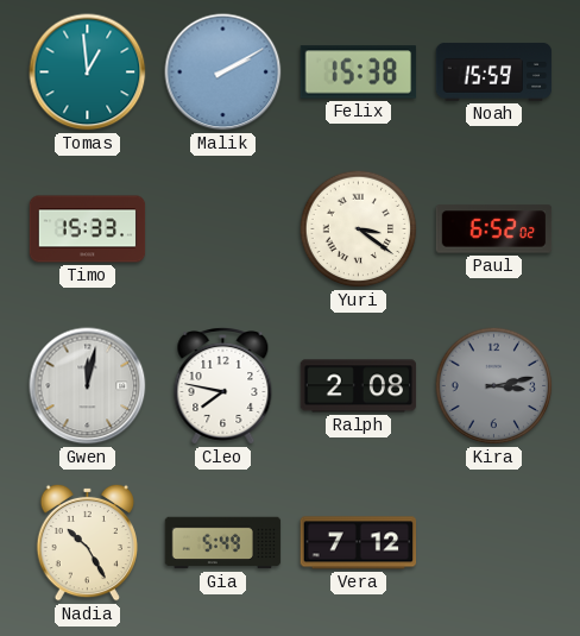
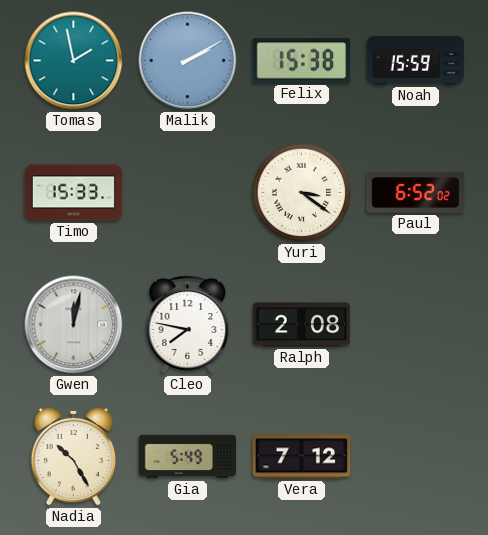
Tomas: 12:59 -> 1:58 (74, 61)
Kira: 3:13 -> none (494, 386)
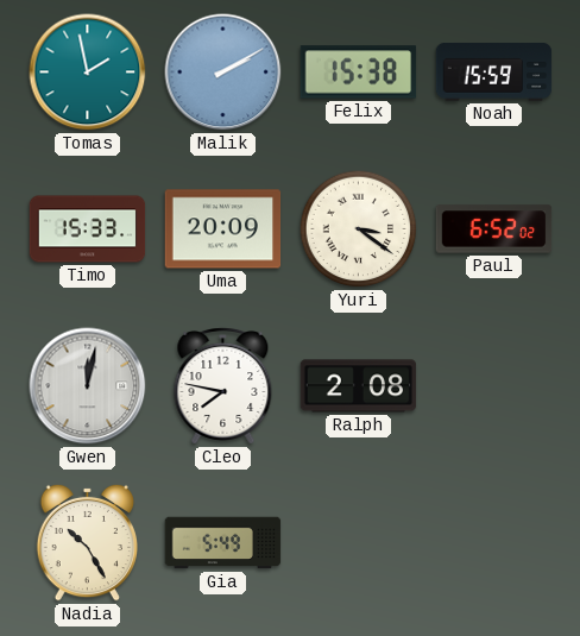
Uma: none -> 20:09 (223, 229)
Vera: 7:12 -> none (302, 457)
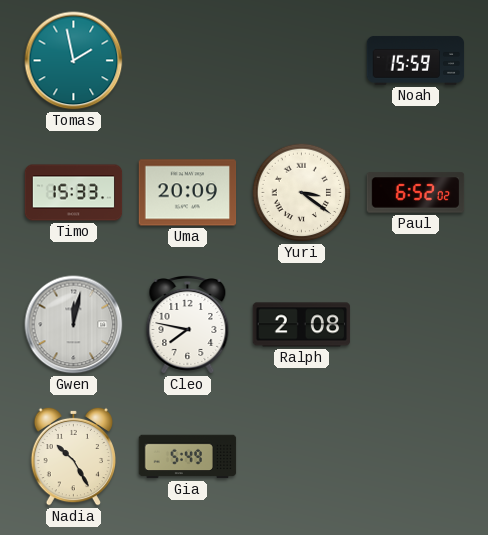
Malik: 2:10 -> none (223, 73)
Felix: 15:38 -> none (359, 73)
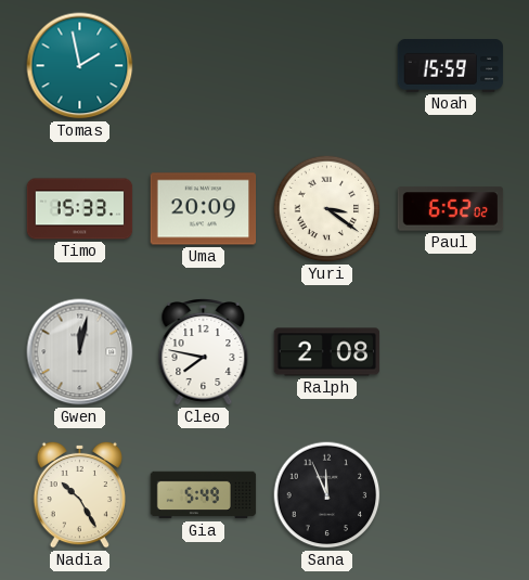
Sana: none -> 11:56 (327, 495)
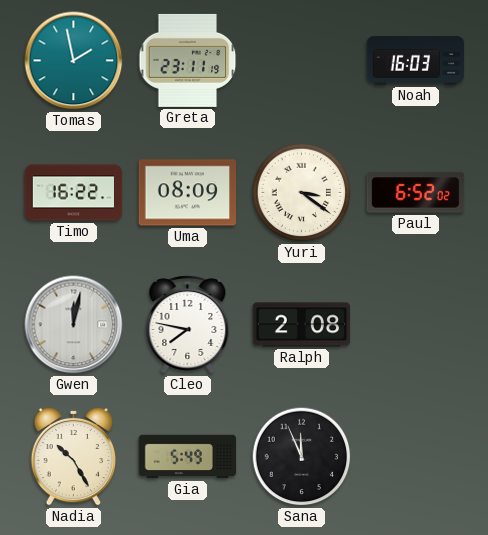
Greta: none -> 23:11 (188, 60)
Noah: 15:59 -> 16:03 (416, 60)
Timo: 15:33 -> 16:22 (74, 193)
Uma: 20:09 -> 08:09 (188, 193)
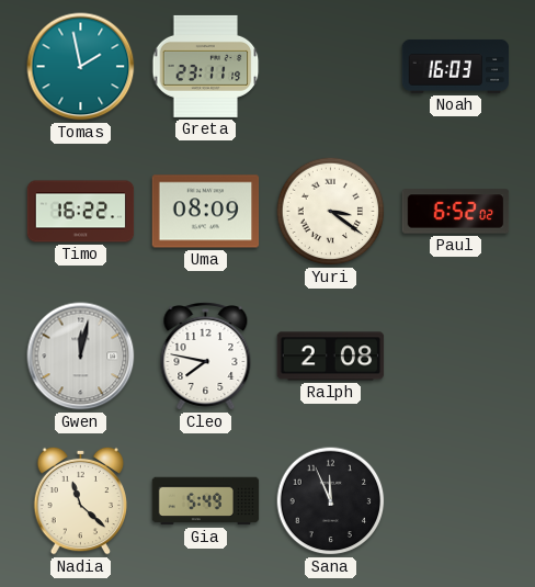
Nadia: 10:25 -> 11:22 (80, 500)
